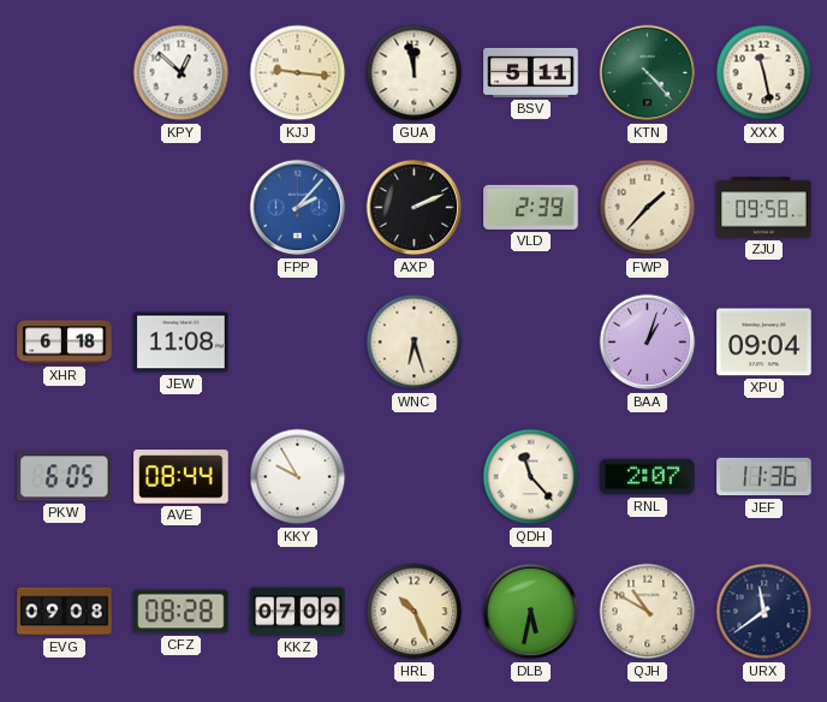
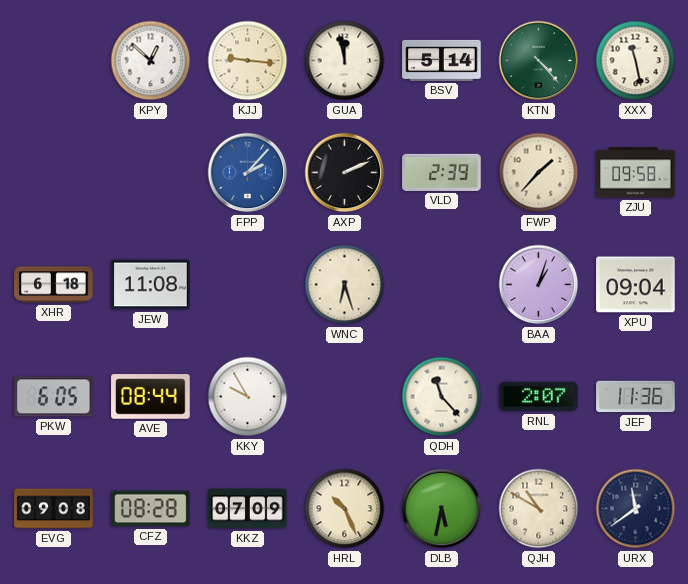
BSV: 5:11 -> 5:14 (442, 60)
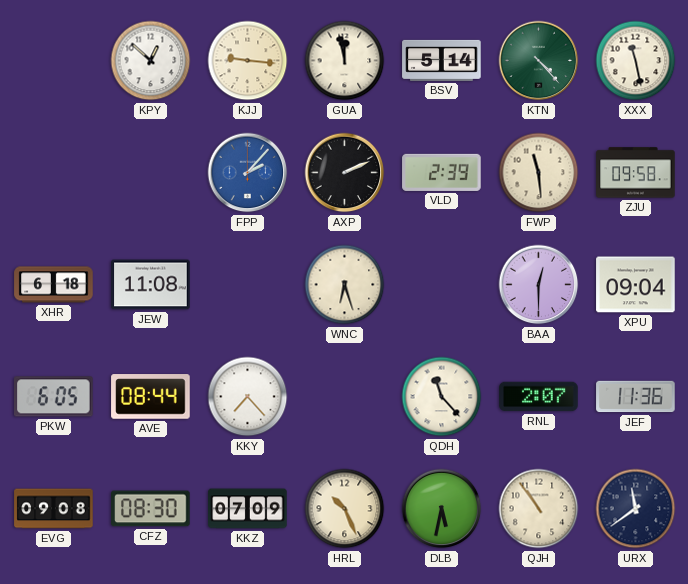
FWP: 1:37 -> 11:29 (539, 173)
BAA: 1:03 -> 12:30 (539, 285)
KKY: 9:55 -> 7:23 (248, 397)
CFZ: 08:28 -> 08:30 (151, 509)
QJH: 10:50 -> 10:54 (539, 509)
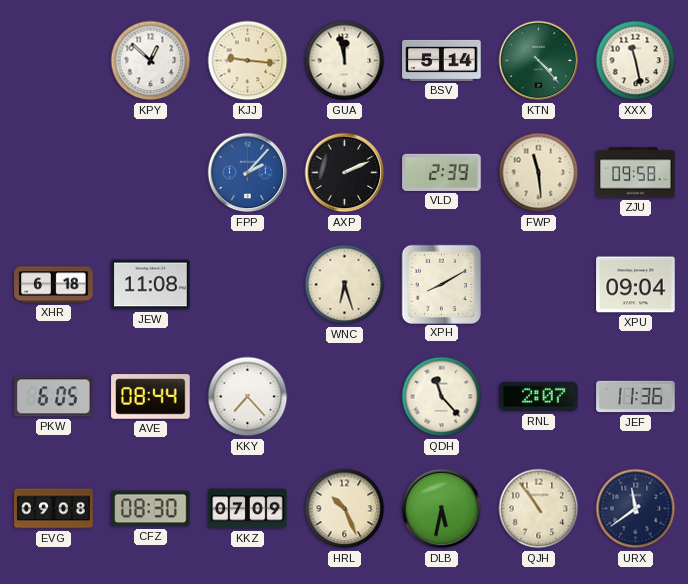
XPH: none -> 8:10 (441, 284)
BAA: 12:30 -> none (539, 285)
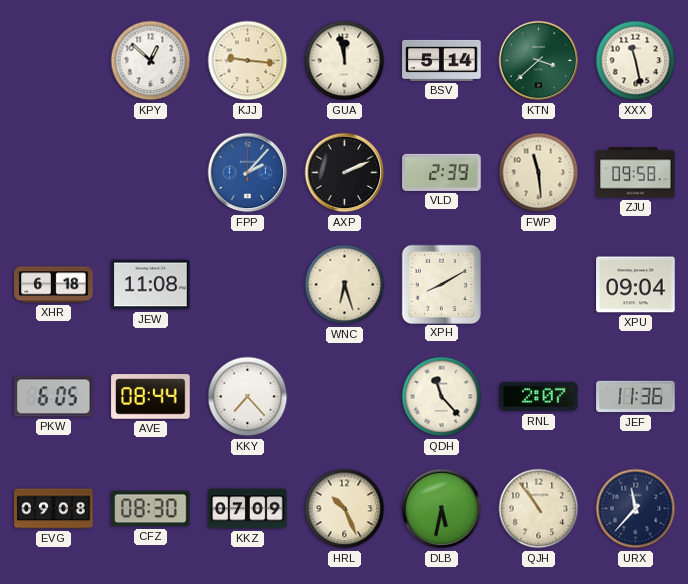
KTN: 4:23 -> 3:38 (539, 61)
URX: 11:39 -> 11:37 (636, 509)
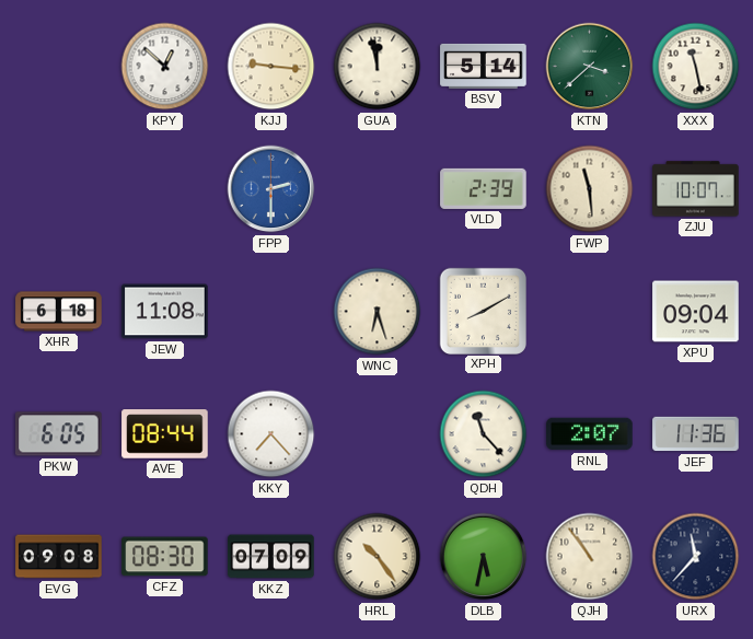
FPP: 2:07 -> 2:30 (271, 189)
AXP: 2:11 -> none (345, 173)
ZJU: 09:58 -> 10:07 (696, 189)
HRL: 10:26 -> 10:24 (378, 557)
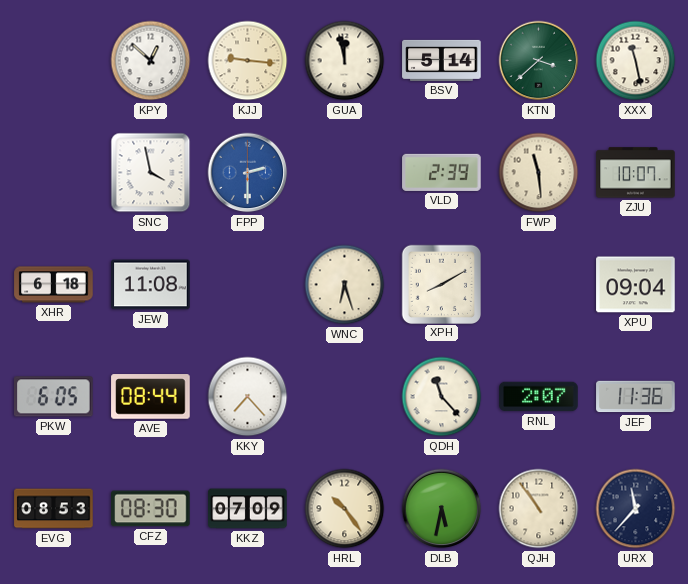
SNC: none -> 3:58 (151, 173)
EVG: 09:08 -> 08:53 (54, 509)
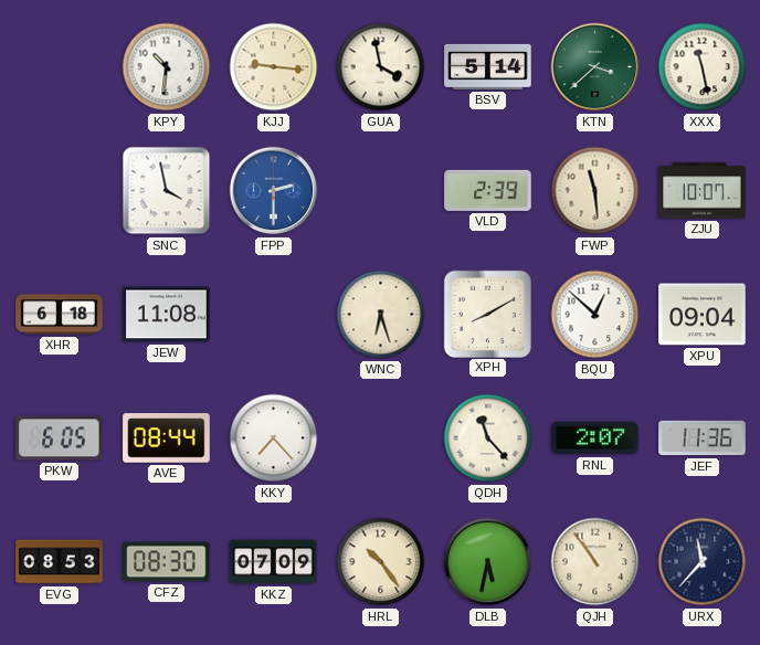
KPY: 12:52 -> 10:31 (167, 67)
GUA: 11:58 -> 3:58 (381, 67)
BQU: none -> 12:52 (595, 315)
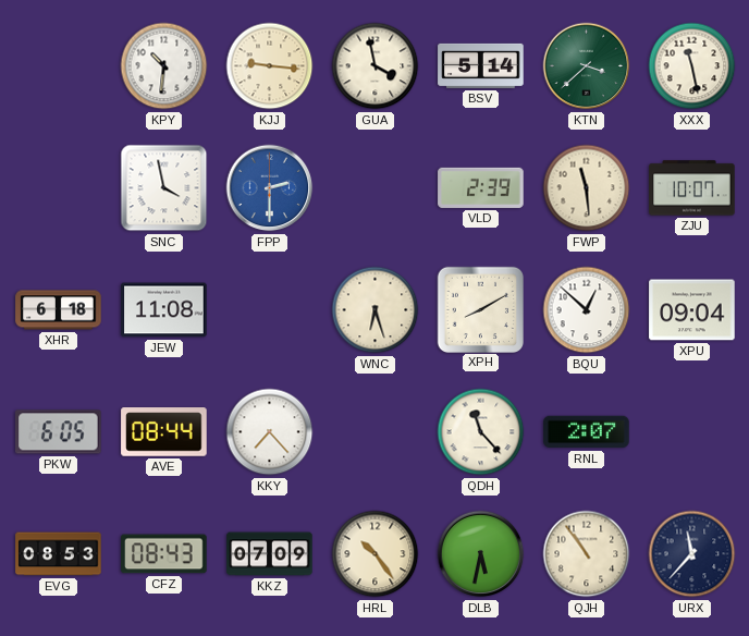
JEF: 11:36 -> none (703, 438)
CFZ: 08:30 -> 08:43 (164, 554)
